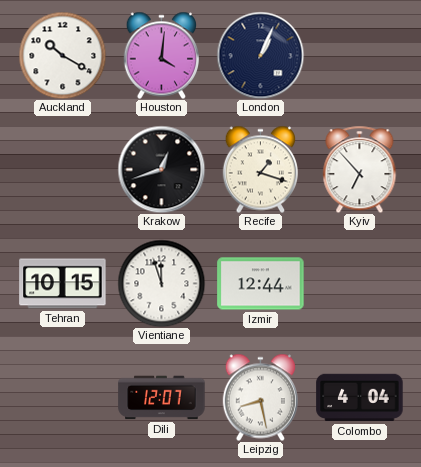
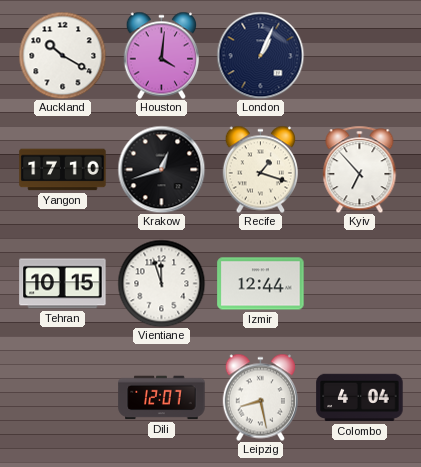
Yangon: none -> 17:10 (63, 170)
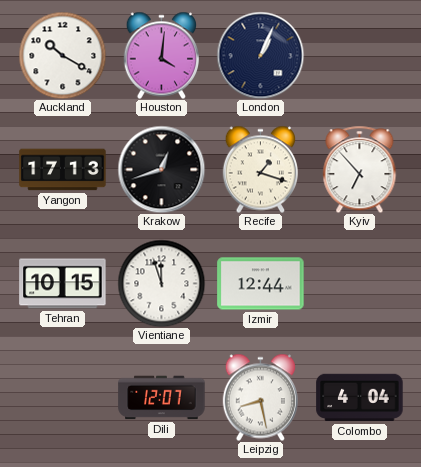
Yangon: 17:10 -> 17:13 (63, 170)
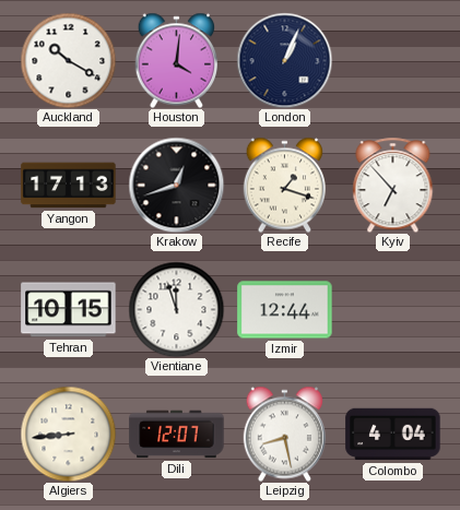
Algiers: none -> 8:44 (68, 434)
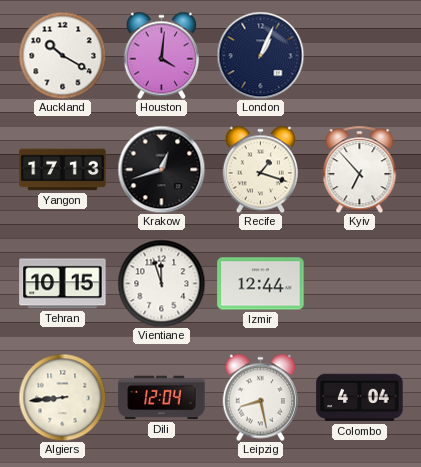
Dili: 12:07 -> 12:04 (162, 398)
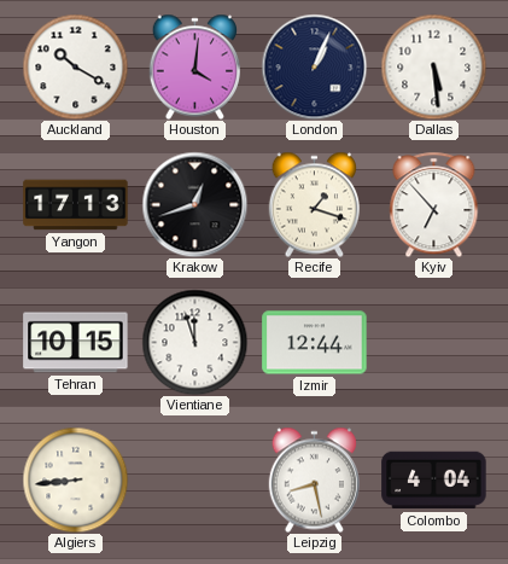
Dallas: none -> 5:29 (433, 66)
Dili: 12:04 -> none (162, 398)
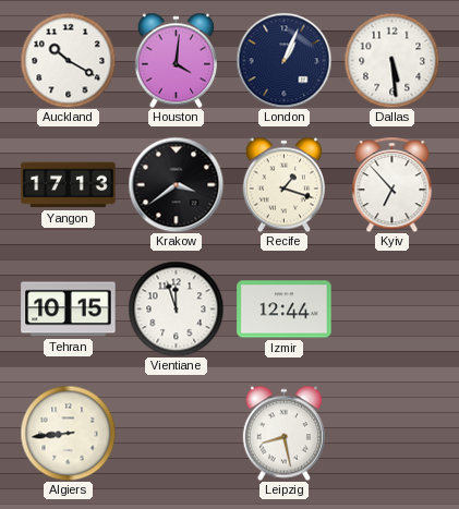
Krakow: 12:42 -> 3:39 (176, 184)
Colombo: 4:04 -> none (434, 481)
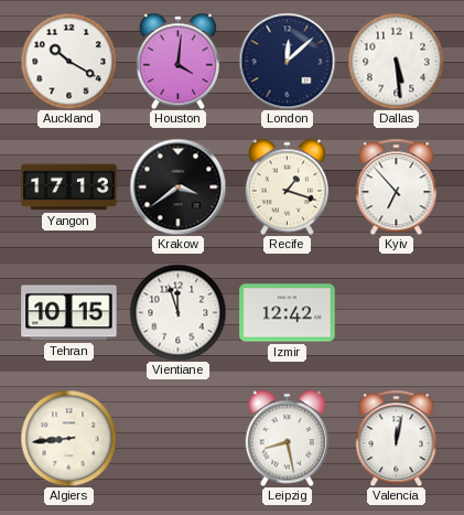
London: 1:04 -> 12:08 (287, 61)
Izmir: 12:44 -> 12:42 (288, 313)
Valencia: none -> 12:02 (397, 438)
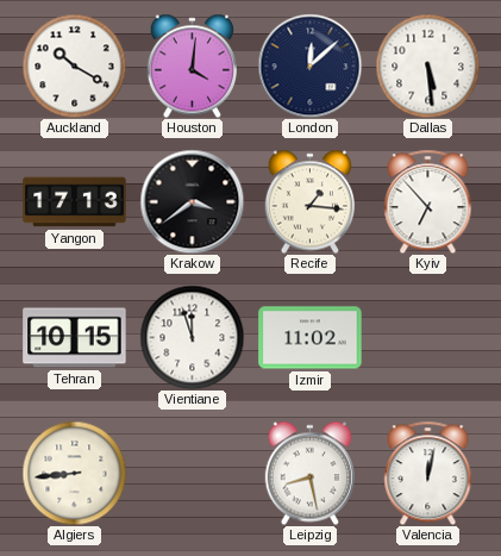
Recife: 1:18 -> 1:16 (309, 201)
Izmir: 12:42 -> 11:02 (311, 338)
